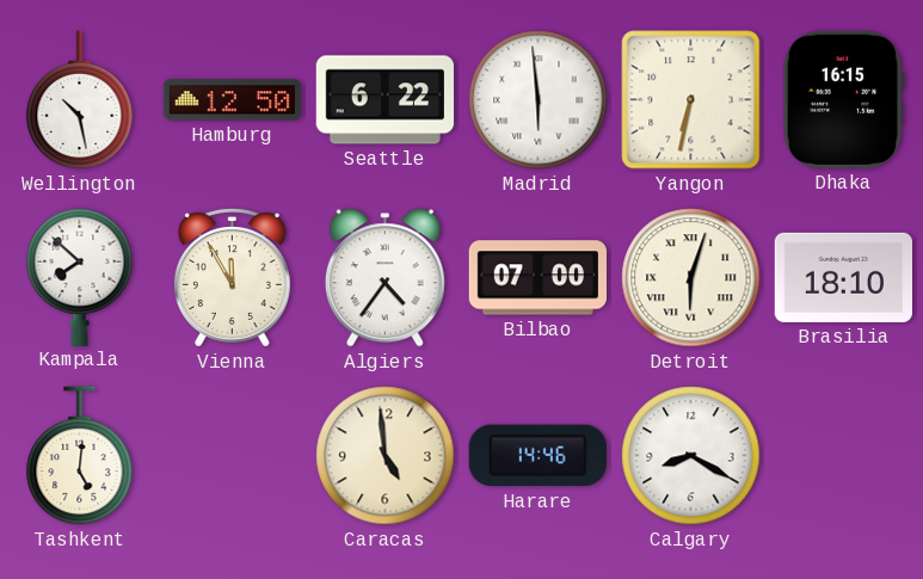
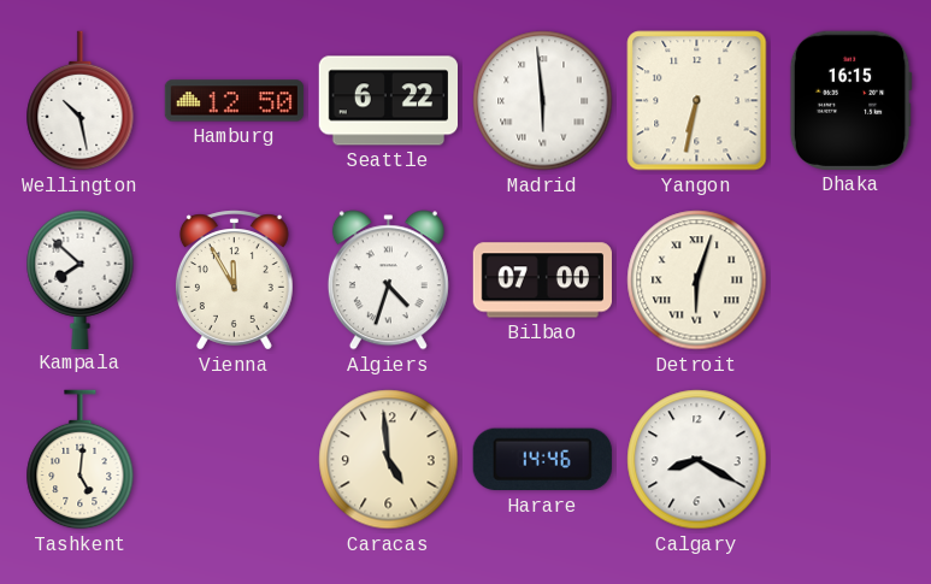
Algiers: 4:36 -> 4:33 (388, 281)
Brasilia: 18:10 -> none (843, 277)
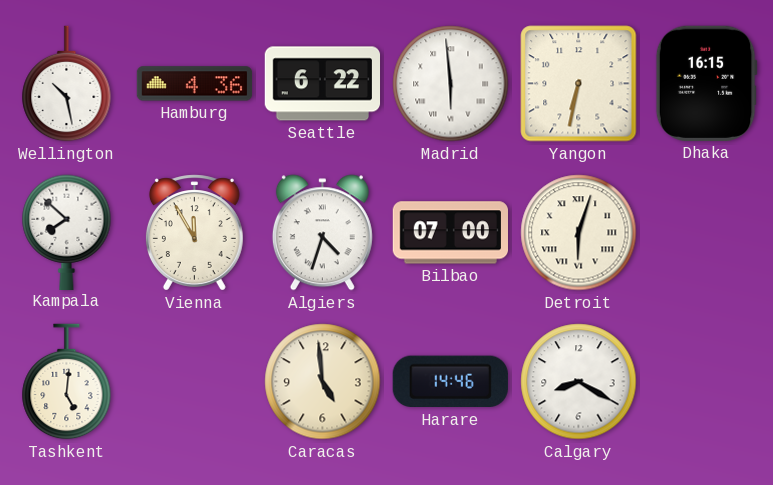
Hamburg: 12:50 -> 4:36 (195, 84)
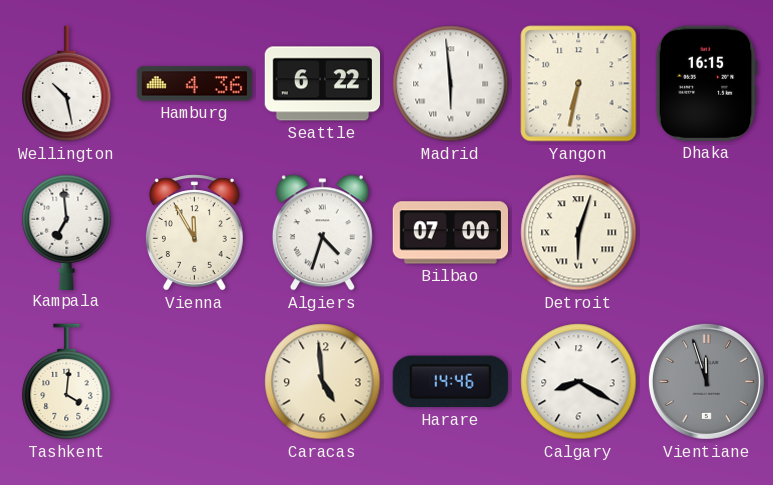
Kampala: 7:52 -> 6:59 (67, 232)
Tashkent: 5:01 -> 4:01 (67, 382)
Vientiane: none -> 11:57 (706, 381)
